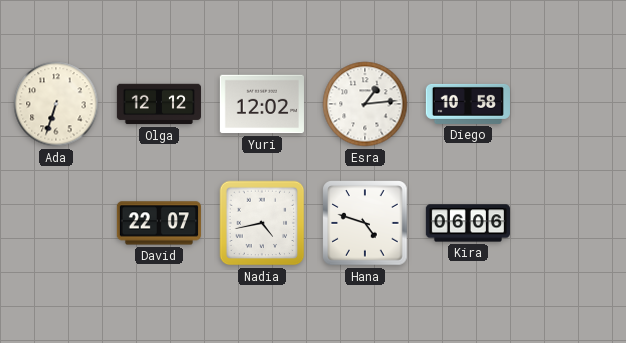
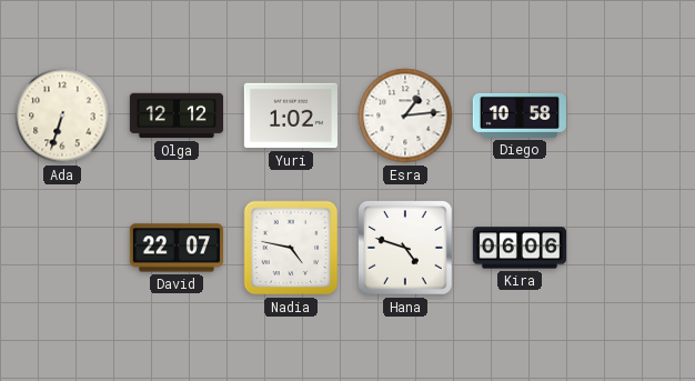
Yuri: 12:02 -> 1:02 (291, 116)
Nadia: 4:43 -> 4:47 (291, 248)
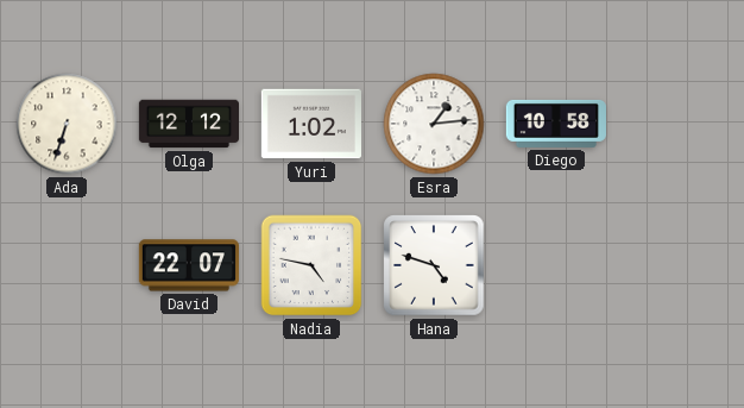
Kira: 06:06 -> none (518, 248)
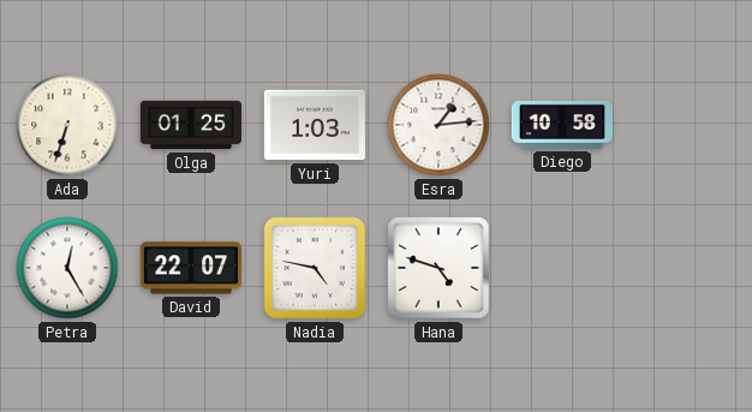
Olga: 12:12 -> 01:25 (190, 125)
Yuri: 1:02 -> 1:03 (315, 125)
Petra: none -> 12:25 (67, 268)
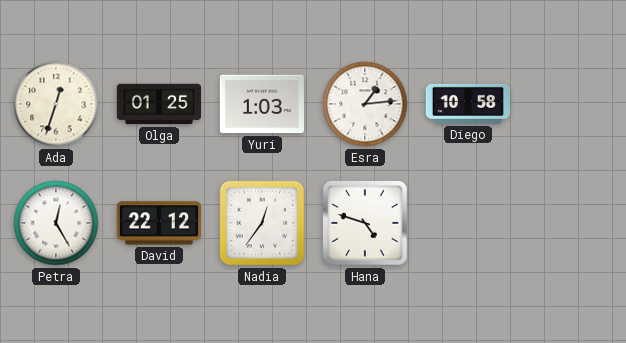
Ada: 6:33 -> 12:33 (56, 104)
David: 22:07 -> 22:12 (159, 223)
Nadia: 4:47 -> 12:36 (262, 223)
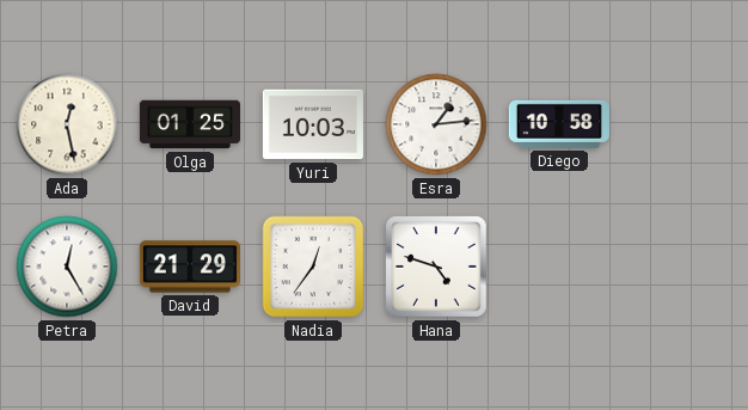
Ada: 12:33 -> 12:28 (67, 124)
Yuri: 1:03 -> 10:03 (313, 124)
David: 22:12 -> 21:29 (190, 267)
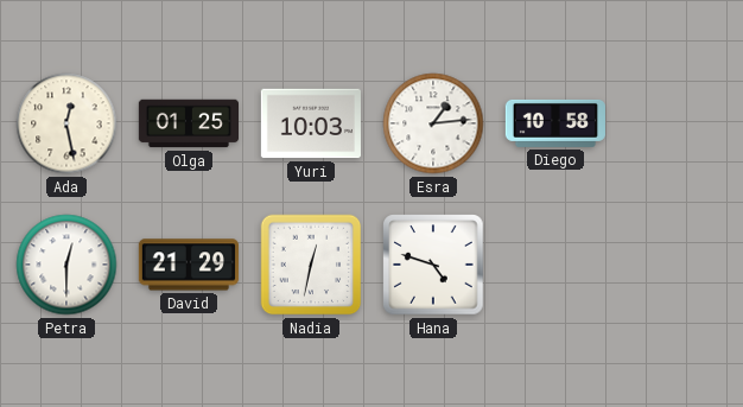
Petra: 12:25 -> 12:30 (66, 265)
Nadia: 12:36 -> 12:32 (311, 265)
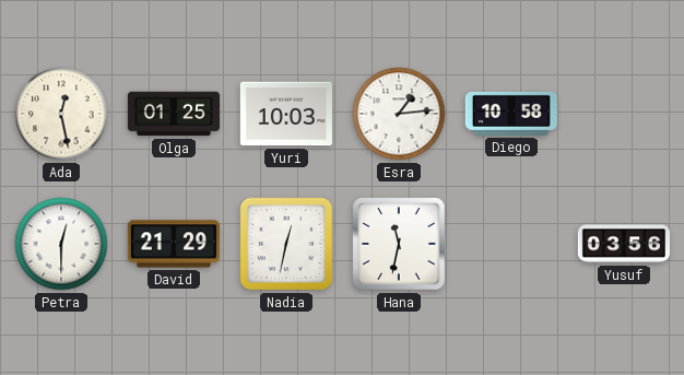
Hana: 4:48 -> 11:32 (399, 244)
Yusuf: none -> 03:56 (624, 244)
